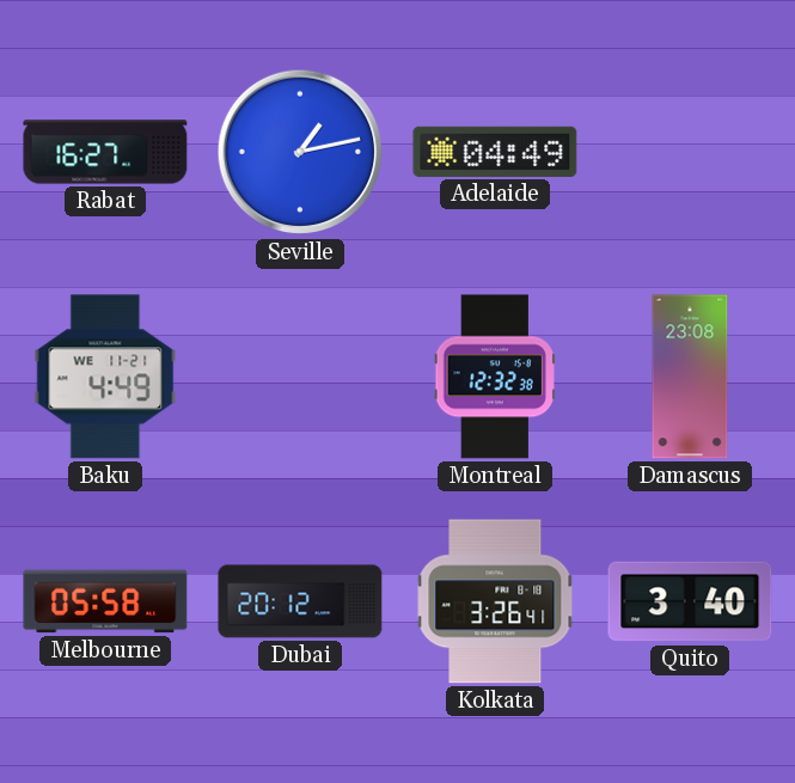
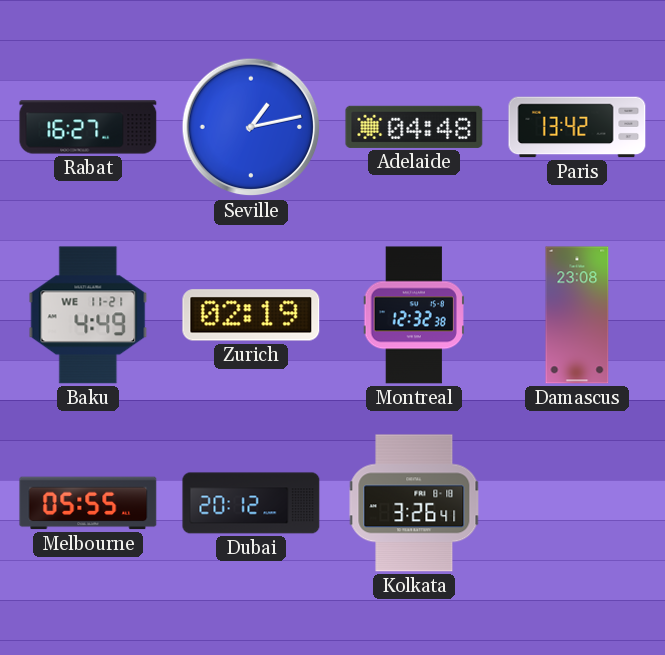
Adelaide: 04:49 -> 04:48 (414, 127)
Paris: none -> 13:42 (577, 127)
Zurich: none -> 02:19 (251, 315)
Melbourne: 05:58 -> 05:55 (88, 503)
Quito: 3:40 -> none (690, 601)
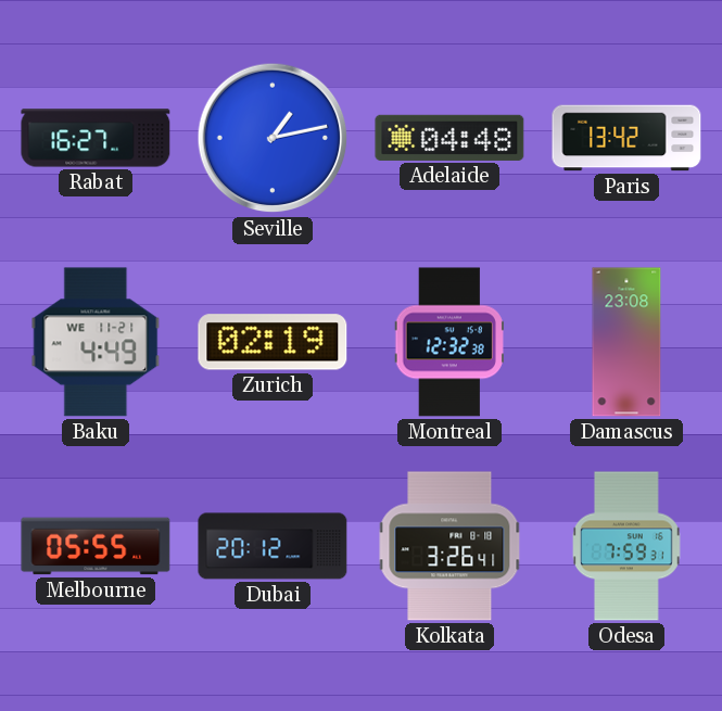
Odesa: none -> 7:59 (626, 546)
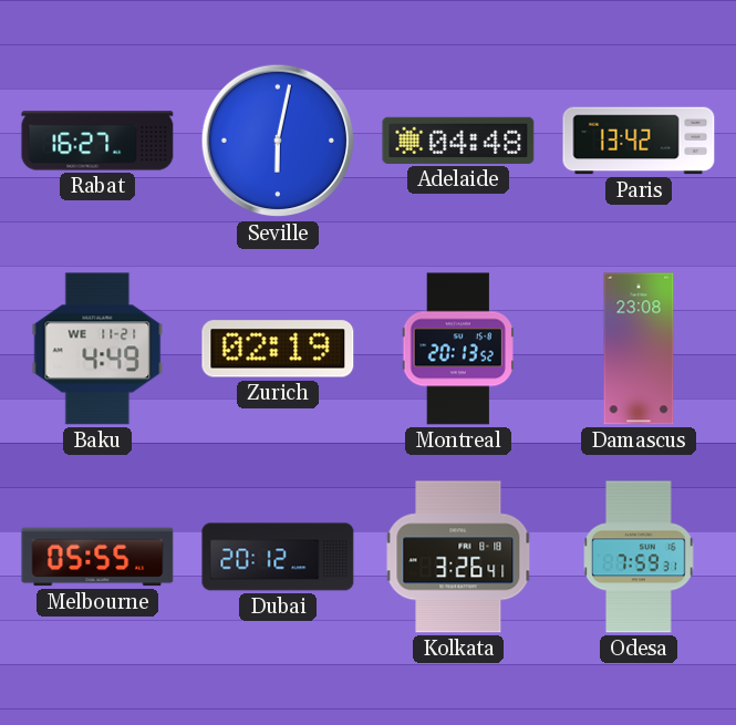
Seville: 1:13 -> 6:02 (278, 141)
Montreal: 12:32 -> 20:13 (458, 349)
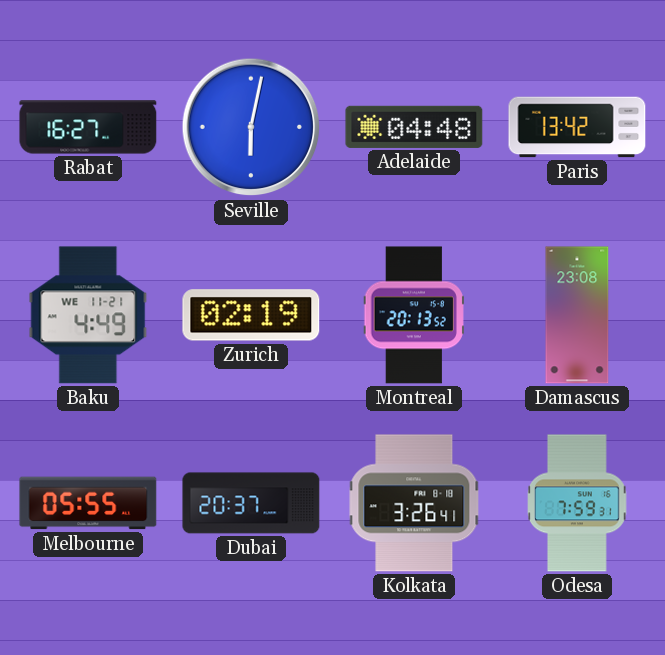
Dubai: 20:12 -> 20:37 (251, 503)
